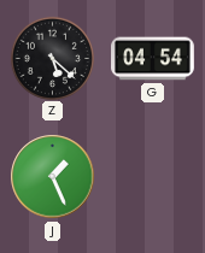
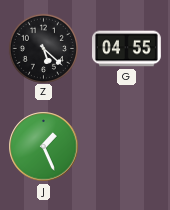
G: 04:54 -> 04:55 (127, 49)
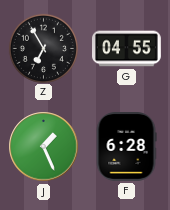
Z: 5:22 -> 6:55 (43, 48)
F: none -> 6:28 (126, 147)
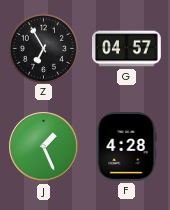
G: 04:55 -> 04:57 (127, 49)
F: 6:28 -> 4:28 (126, 147)
